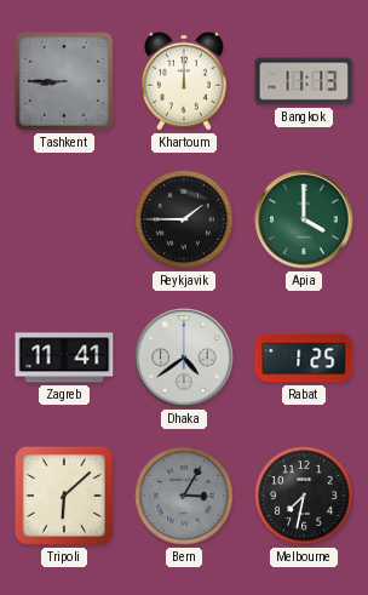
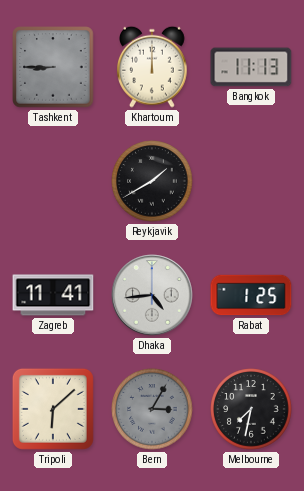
Reykjavik: 1:45 -> 1:40 (152, 181)
Apia: 4:00 -> none (304, 219)
Dhaka: 4:39 -> 4:44 (152, 295)
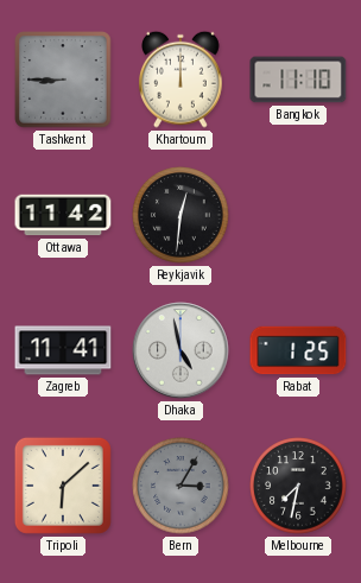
Bangkok: 11:13 -> 11:10 (298, 80)
Ottawa: none -> 11:42 (63, 215)
Reykjavik: 1:40 -> 12:31 (180, 215)
Dhaka: 4:44 -> 4:58 (180, 350)
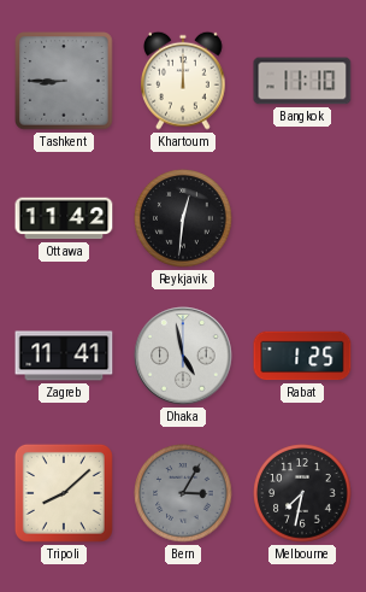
Tripoli: 6:08 -> 8:08 (64, 493)
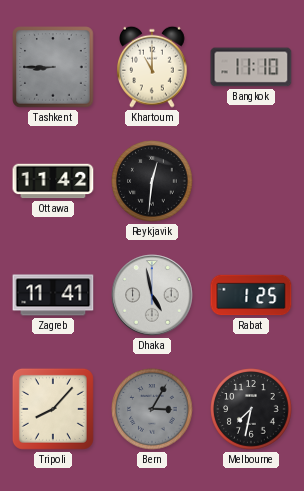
Khartoum: 12:00 -> 11:00 (153, 67)
Tripoli: 8:08 -> 8:07 (53, 409)
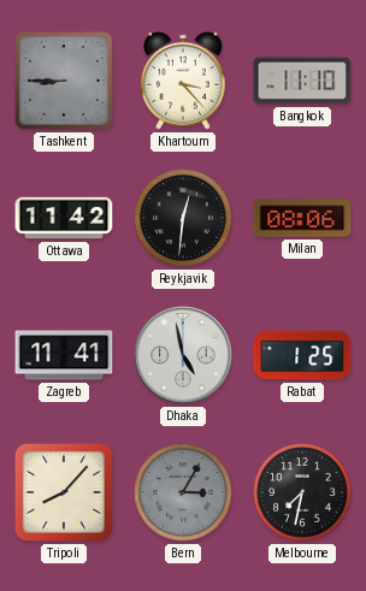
Khartoum: 11:00 -> 3:23 (184, 81)
Milan: none -> 08:06 (302, 218)
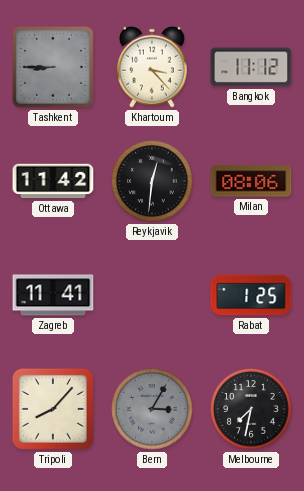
Bangkok: 11:10 -> 11:12 (251, 67)
Dhaka: 4:58 -> none (183, 355)
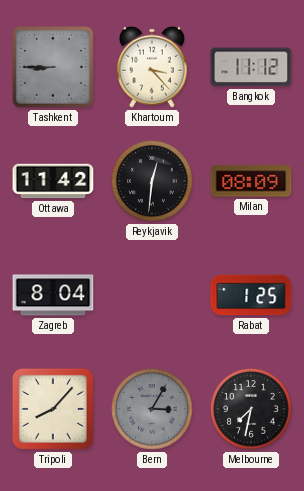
Milan: 08:06 -> 08:09 (251, 181)
Zagreb: 11:41 -> 8:04 (53, 295)
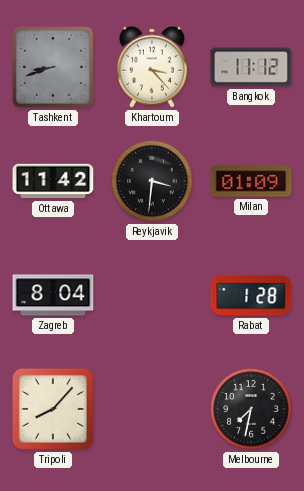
Tashkent: 8:45 -> 8:42 (53, 67)
Reykjavik: 12:31 -> 3:31 (152, 181)
Milan: 08:09 -> 01:09 (251, 181)
Rabat: 1:25 -> 1:28 (251, 295)
Bern: 3:05 -> none (152, 409)
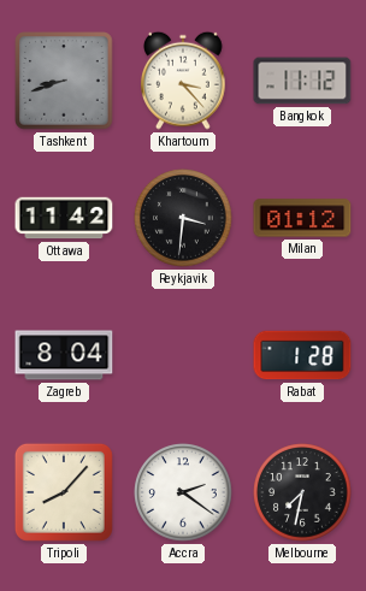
Milan: 01:09 -> 01:12 (302, 218)
Accra: none -> 2:21 (183, 492)
